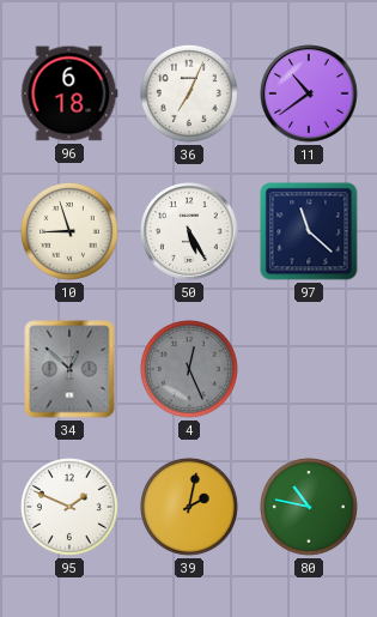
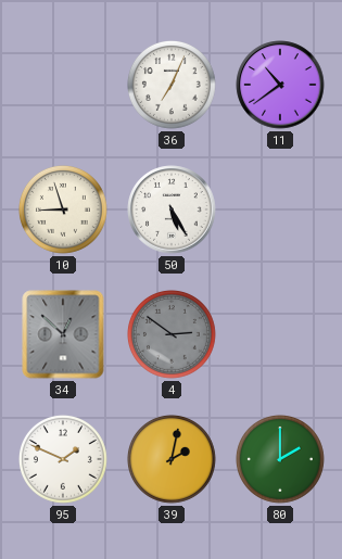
96: 6:18 -> none (69, 93)
97: 11:22 -> none (309, 231)
4: 12:26 -> 2:51 (172, 334)
80: 10:47 -> 2:00 (280, 459)
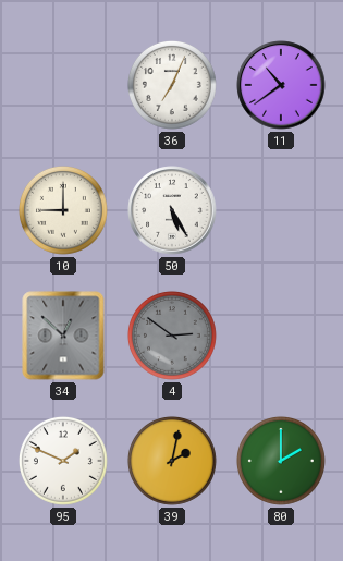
10: 8:57 -> 9:00 (63, 210)
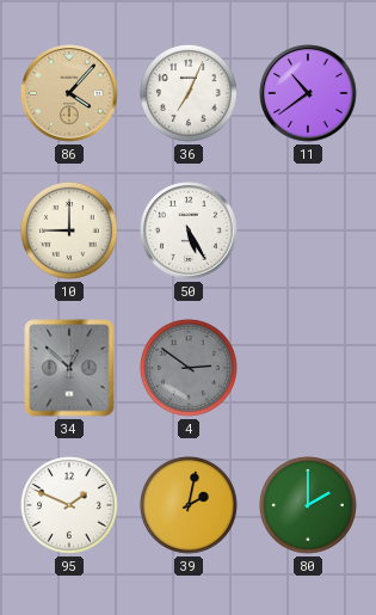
86: none -> 4:07 (69, 93)
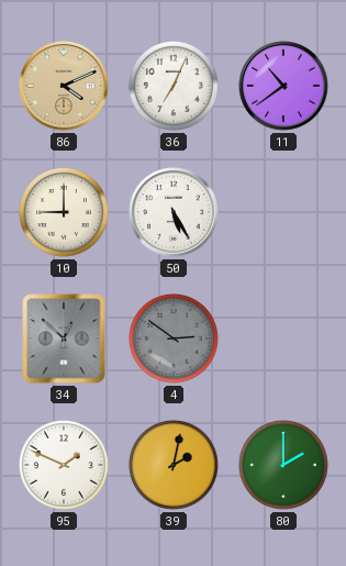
86: 4:07 -> 4:11 (64, 86)
